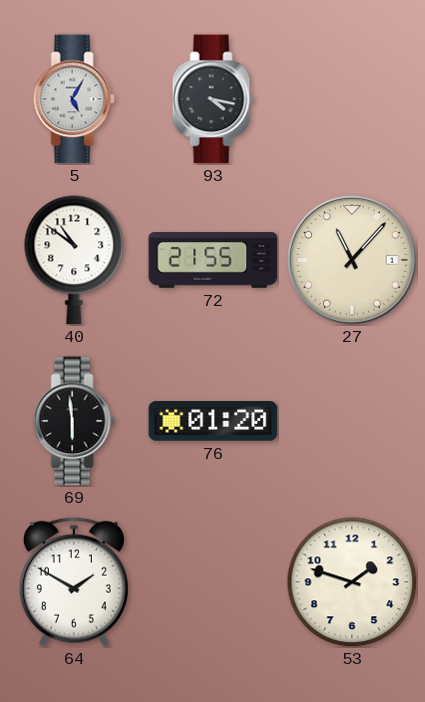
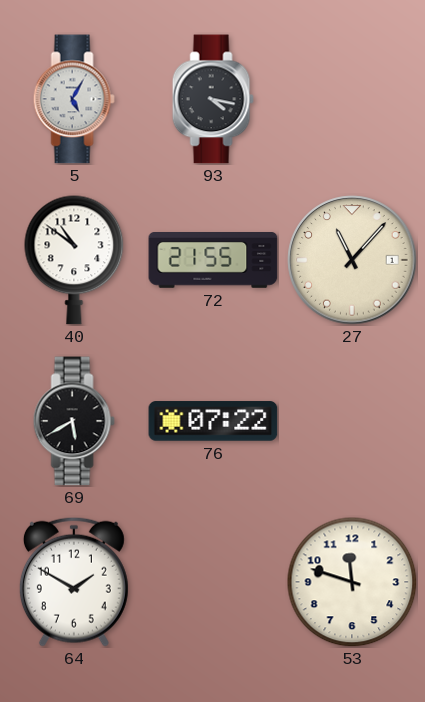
69: 5:59 -> 5:40 (74, 421)
76: 01:20 -> 07:22 (213, 421)
53: 1:48 -> 11:48 (352, 582)
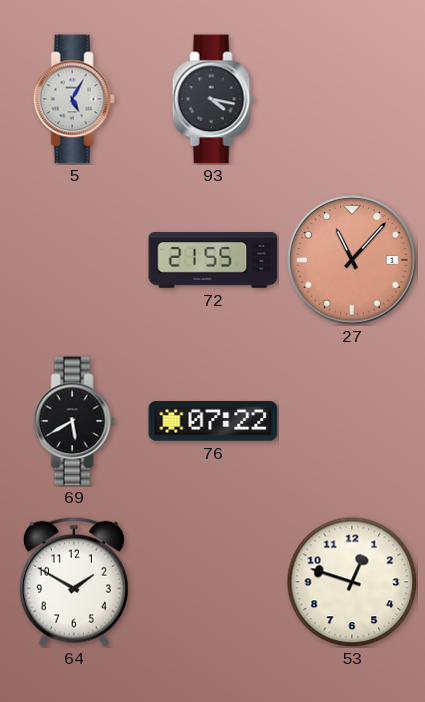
40: 10:51 -> none (74, 260)
27 dial: cream -> salmon (352, 260)
53: 11:48 -> 12:48 (352, 582)
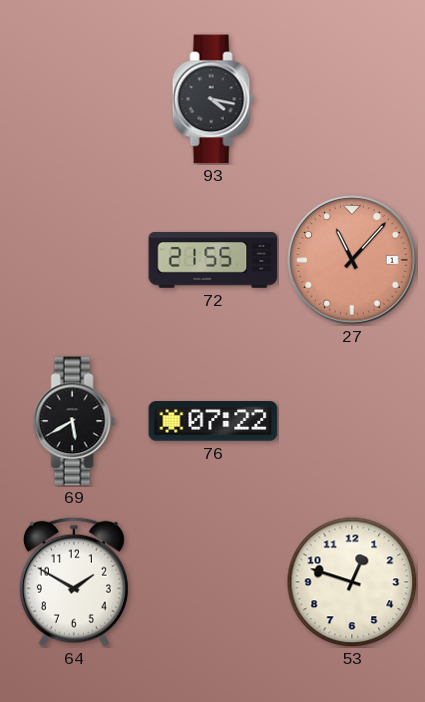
5: 5:05 -> none (74, 99)
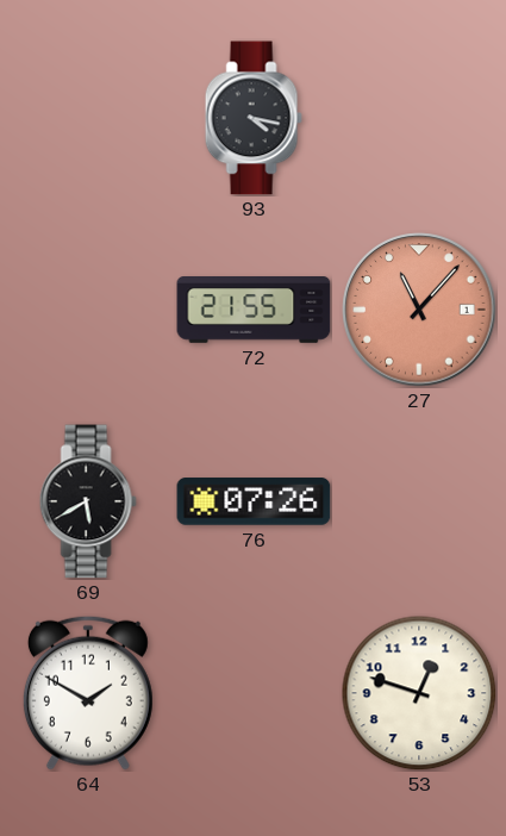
76: 07:22 -> 07:26 (254, 501)
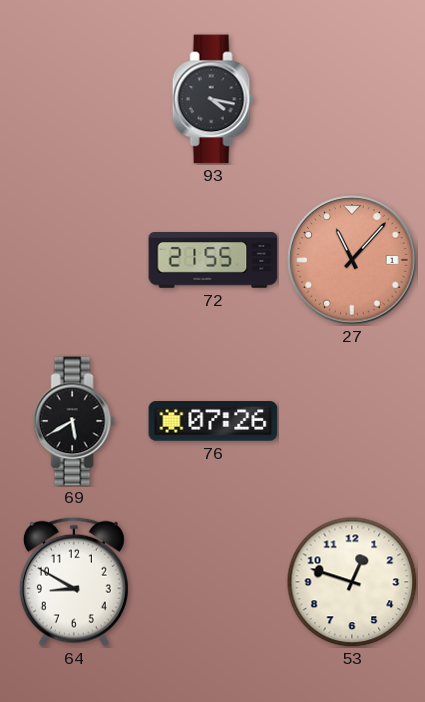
64: 1:50 -> 8:50 (74, 582)
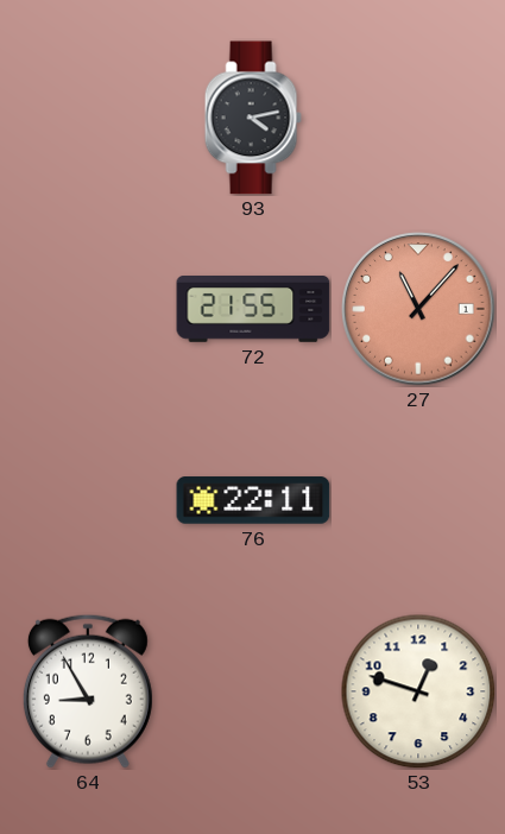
93: 4:17 -> 4:13 (253, 118)
69: 5:40 -> none (74, 421)
76: 07:26 -> 22:11 (253, 500)
64: 8:50 -> 8:55 (88, 691)
